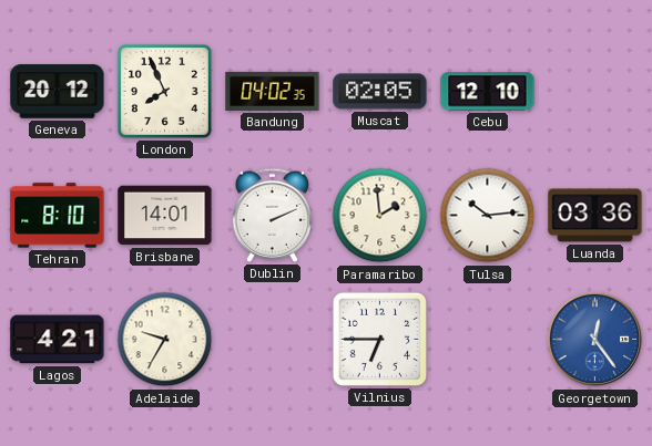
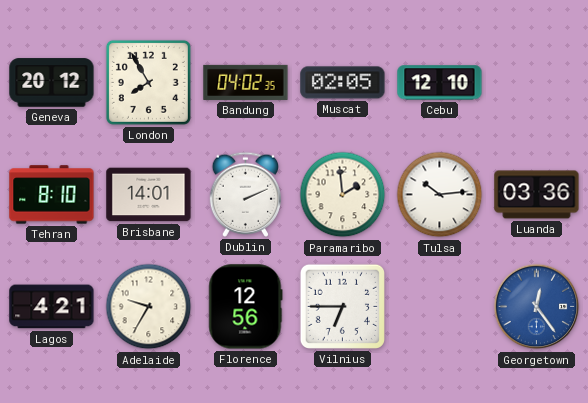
London: 7:56 -> 7:55 (148, 82)
Florence: none -> 12:56 (246, 307)
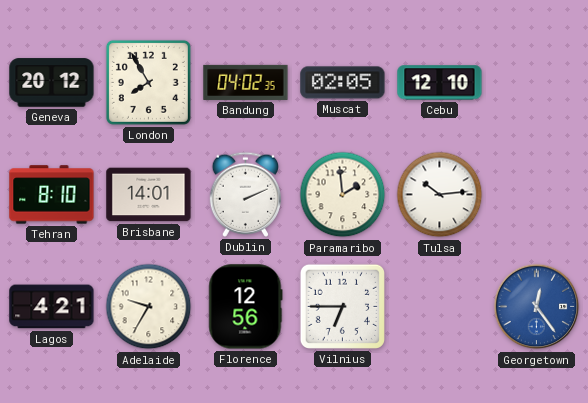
Luanda: 03:36 -> none (537, 195)
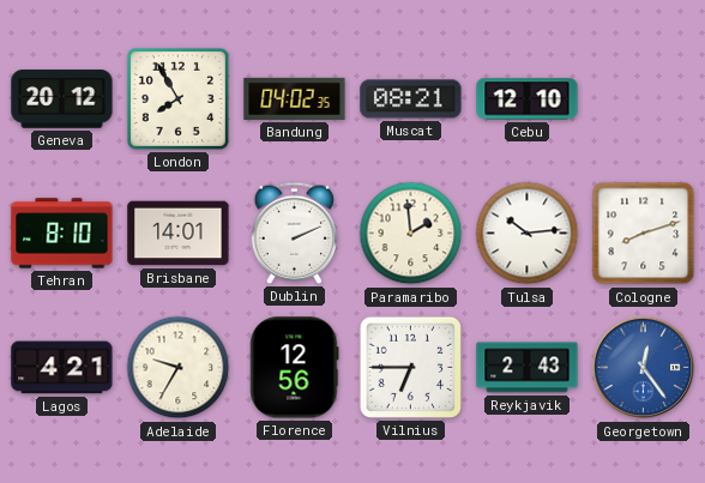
Muscat: 02:05 -> 08:21 (411, 99)
Cologne: none -> 8:12 (644, 234)
Reykjavik: none -> 2:43 (528, 368)
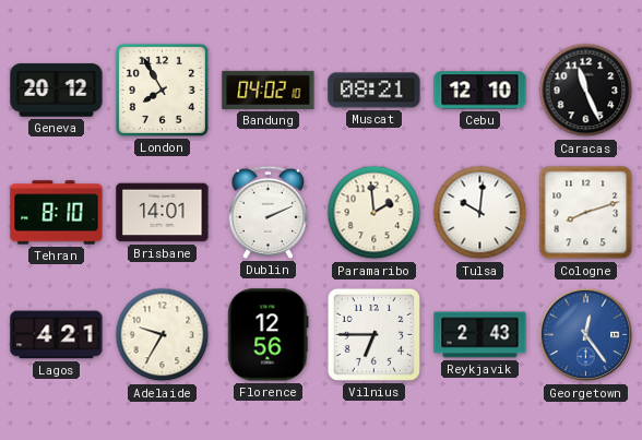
Bandung: 04:02:35 -> 04:02:10 (269, 90)
Caracas: none -> 11:26 (586, 91)
Tulsa: 10:14 -> 10:01 (480, 213)
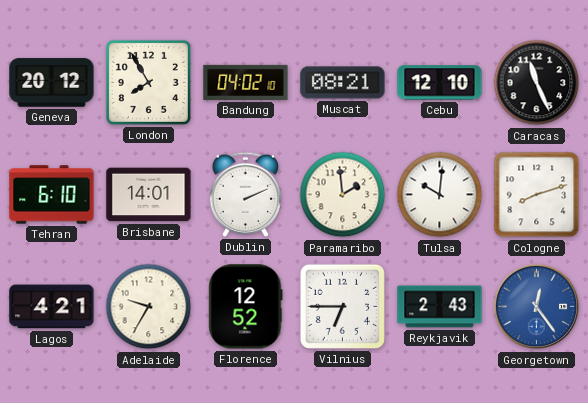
Tehran: 8:10 -> 6:10 (52, 195)
Florence: 12:56 -> 12:52 (246, 307)
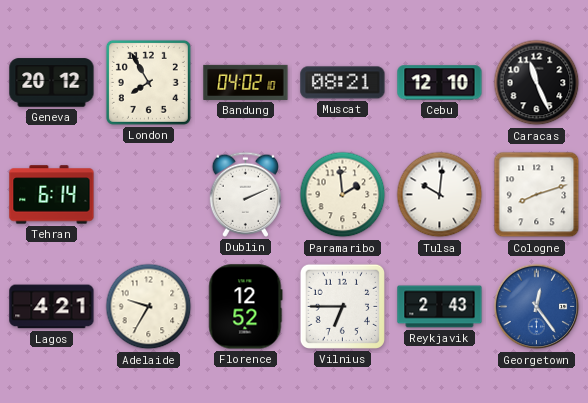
Tehran: 6:10 -> 6:14 (52, 195)
Brisbane: 14:01 -> none (149, 195)
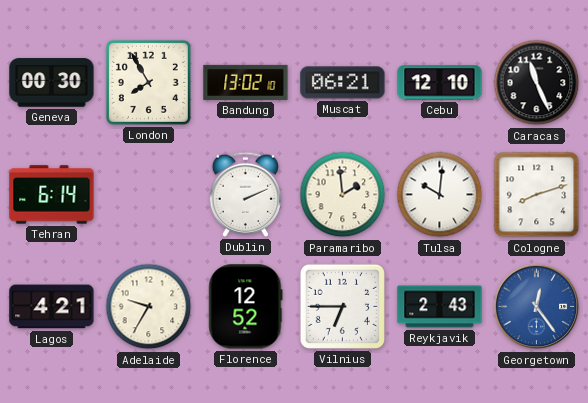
Geneva: 20:12 -> 00:30 (52, 83)
Bandung: 04:02 -> 13:02 (246, 82)
Muscat: 08:21 -> 06:21 (343, 83)
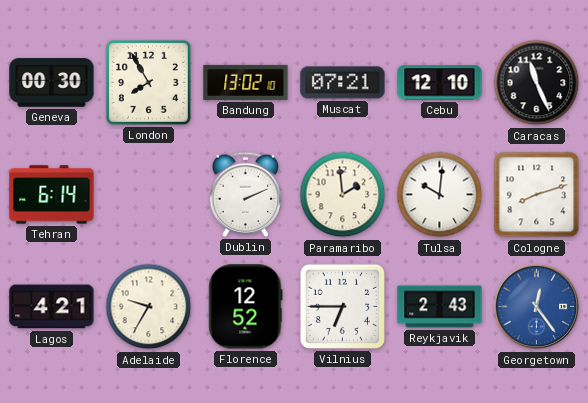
Muscat: 06:21 -> 07:21 (343, 83)
